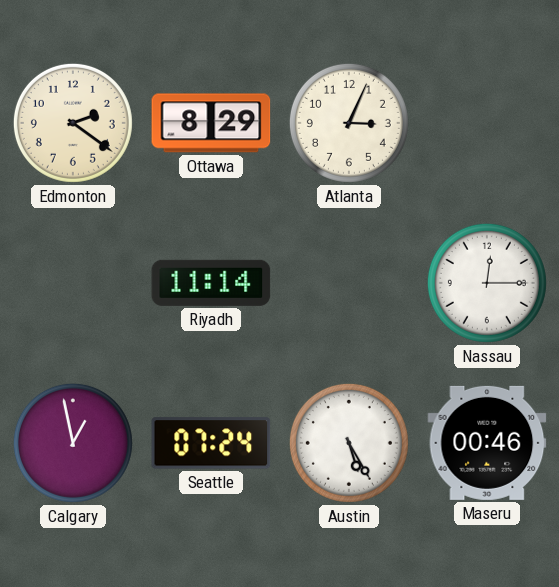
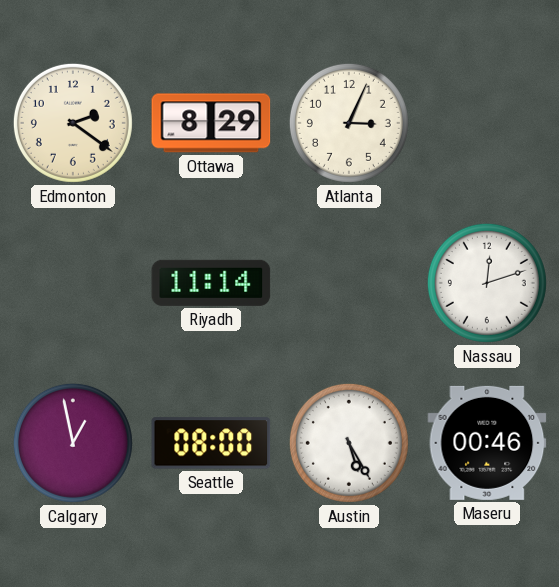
Nassau: 12:15 -> 12:12 (487, 283)
Seattle: 07:24 -> 08:00 (211, 443)
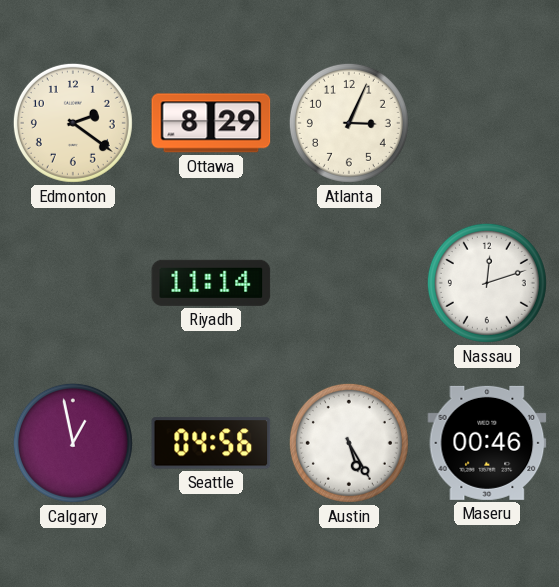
Seattle: 08:00 -> 04:56 (211, 443)
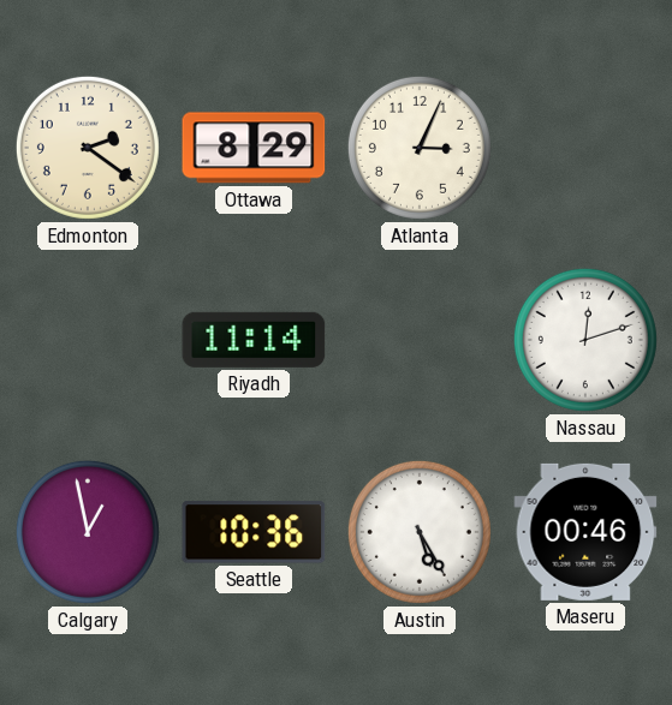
Seattle: 04:56 -> 10:36 (254, 532)
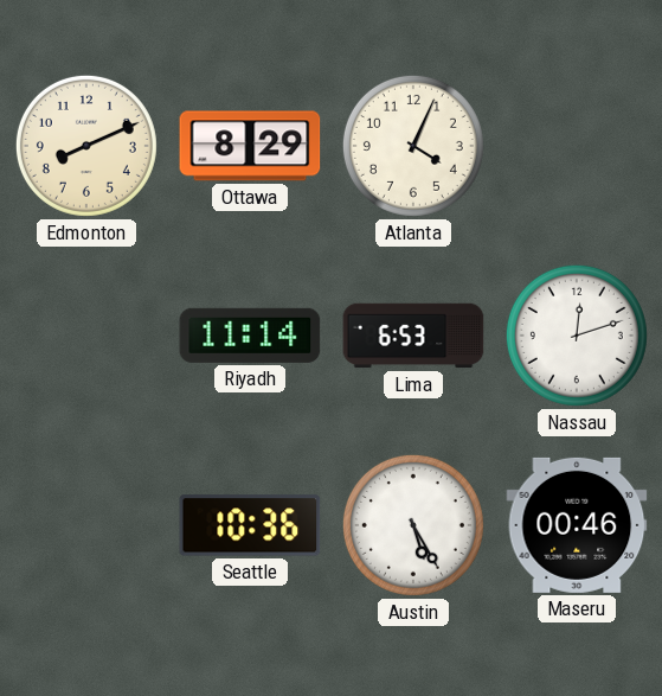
Edmonton: 2:21 -> 8:11 (86, 146)
Atlanta: 3:04 -> 4:04 (413, 146)
Lima: none -> 6:53 (413, 336)
Calgary: 12:58 -> none (88, 532)
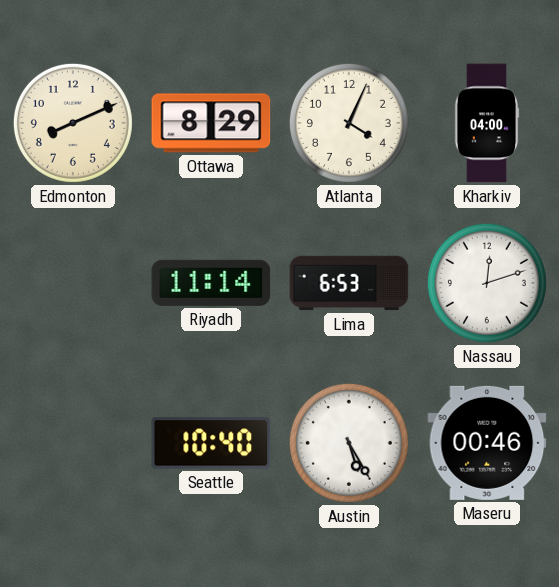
Kharkiv: none -> 04:00 (487, 123)
Seattle: 10:36 -> 10:40 (211, 443)
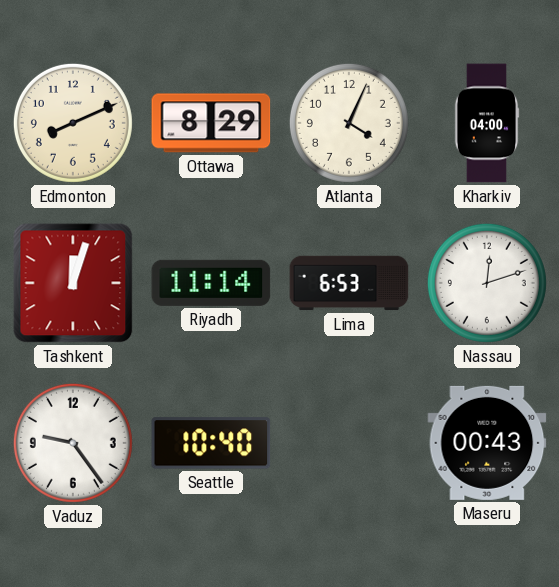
Tashkent: none -> 12:03 (73, 283)
Vaduz: none -> 9:24 (73, 443)
Austin: 5:25 -> none (349, 443)
Maseru: 00:46 -> 00:43 (487, 443)
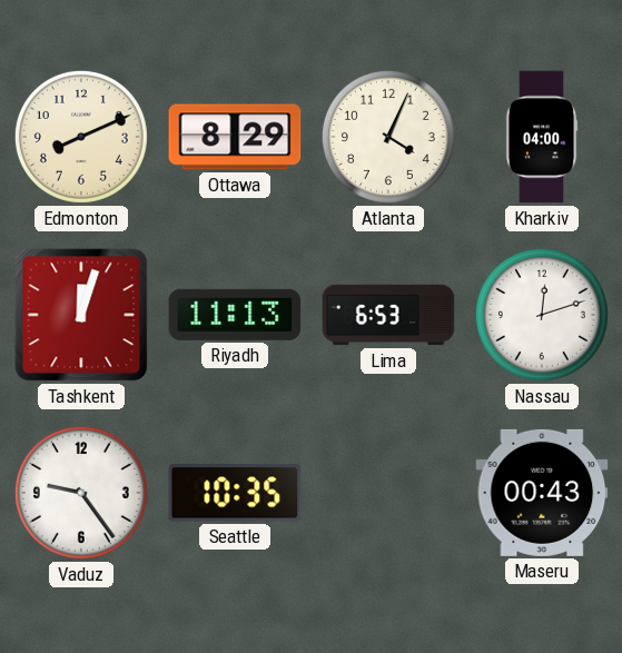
Riyadh: 11:14 -> 11:13 (235, 315)
Seattle: 10:40 -> 10:35 (235, 493)
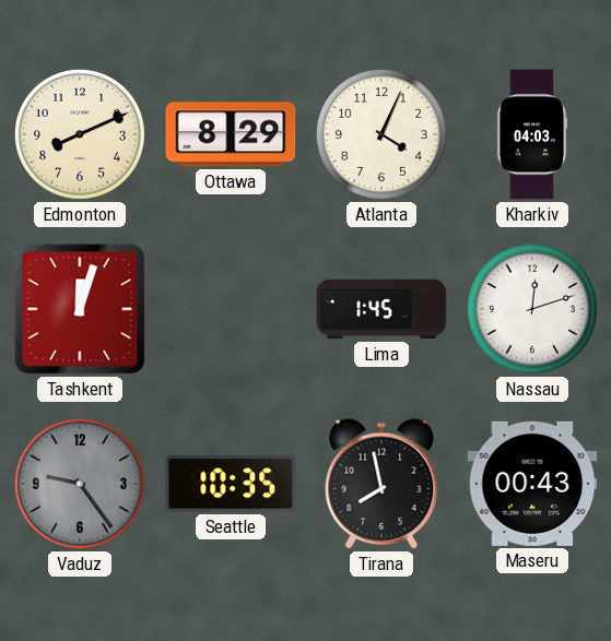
Kharkiv: 04:00 -> 04:03 (532, 134)
Riyadh: 11:13 -> none (235, 315)
Lima: 6:53 -> 1:45 (381, 309)
Vaduz dial: white -> grey (80, 484)
Tirana: none -> 7:58 (381, 484)
